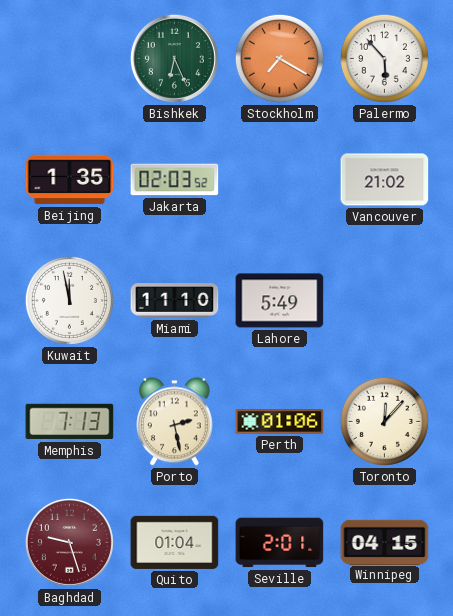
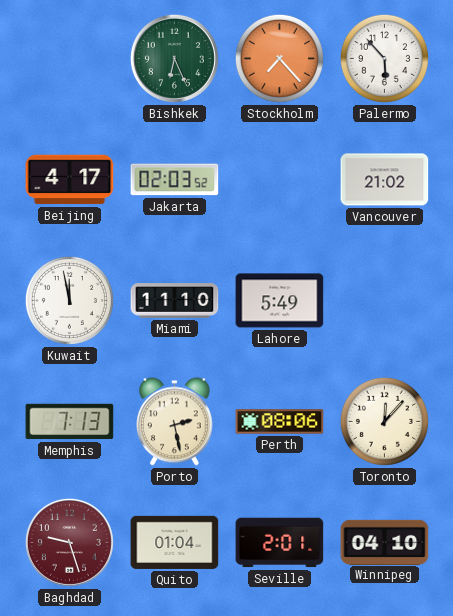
Stockholm: 7:20 -> 7:23 (279, 58)
Beijing: 1:35 -> 4:17 (70, 180)
Perth: 01:06 -> 08:06 (280, 422)
Winnipeg: 04:15 -> 04:10 (385, 542)
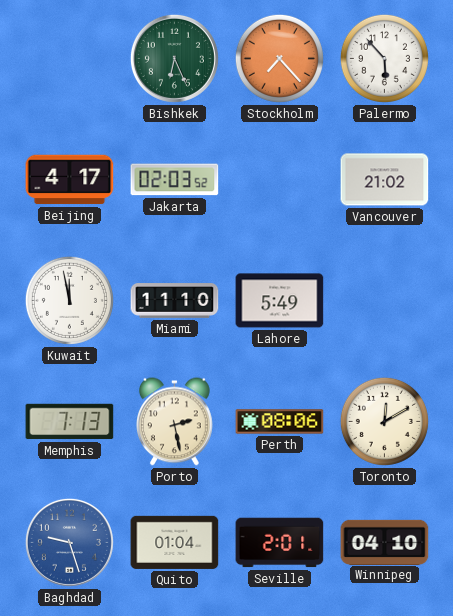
Toronto: 12:07 -> 12:10 (384, 421)
Baghdad dial: burgundy -> blue (69, 542)
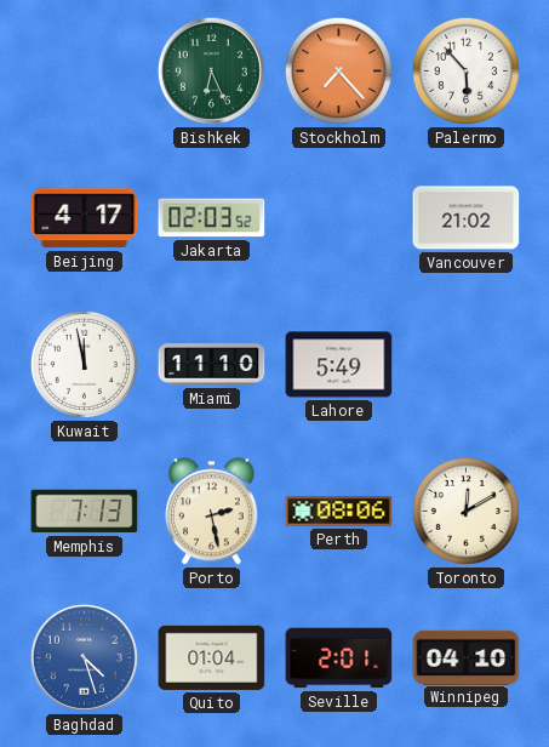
Baghdad: 9:27 -> 4:27 (84, 657)
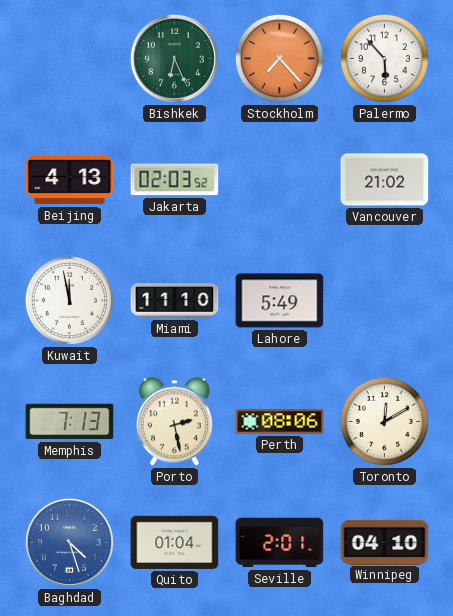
Beijing: 4:17 -> 4:13 (70, 180)
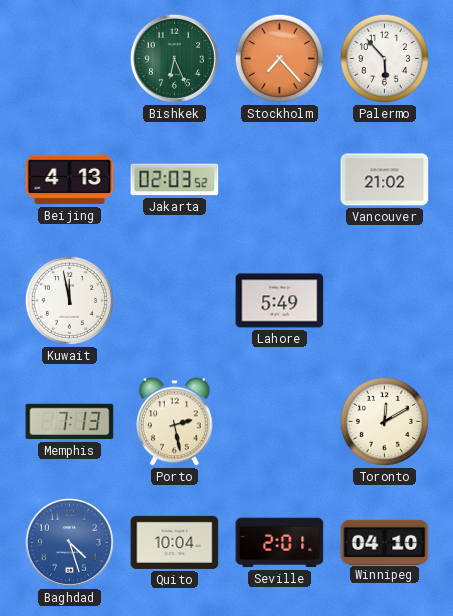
Miami: 11:10 -> none (175, 301)
Perth: 08:06 -> none (280, 422)
Quito: 01:04 -> 10:04 (175, 542)
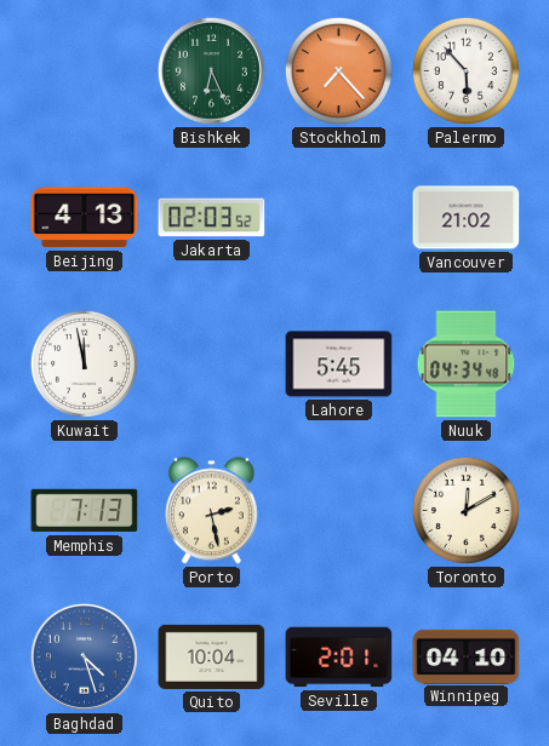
Lahore: 5:49 -> 5:45 (339, 365)
Nuuk: none -> 04:34 (467, 365)
